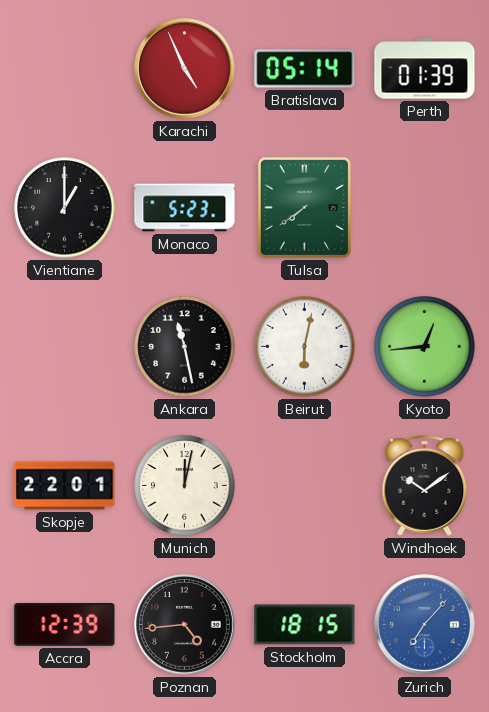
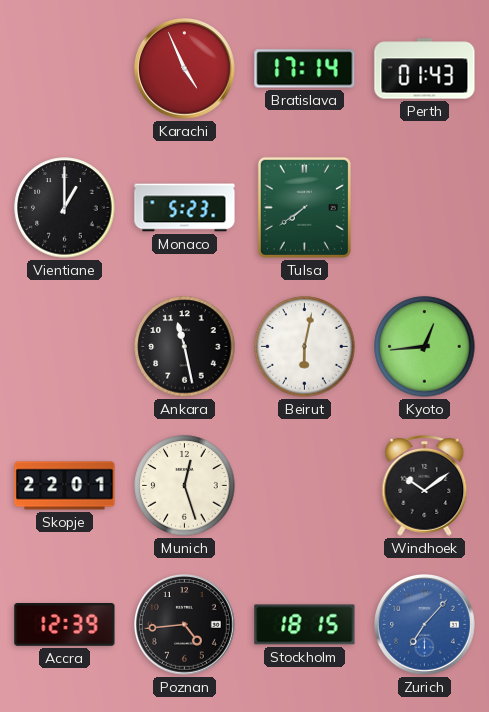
Bratislava: 05:14 -> 17:14 (305, 69)
Perth: 01:39 -> 01:43 (425, 69)
Munich: 12:02 -> 12:27 (185, 486)
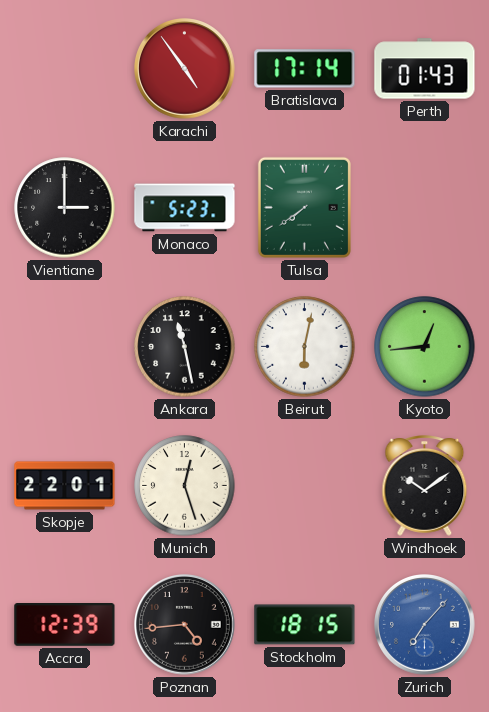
Karachi: 4:56 -> 4:54 (185, 69)
Vientiane: 1:00 -> 3:00 (65, 208)
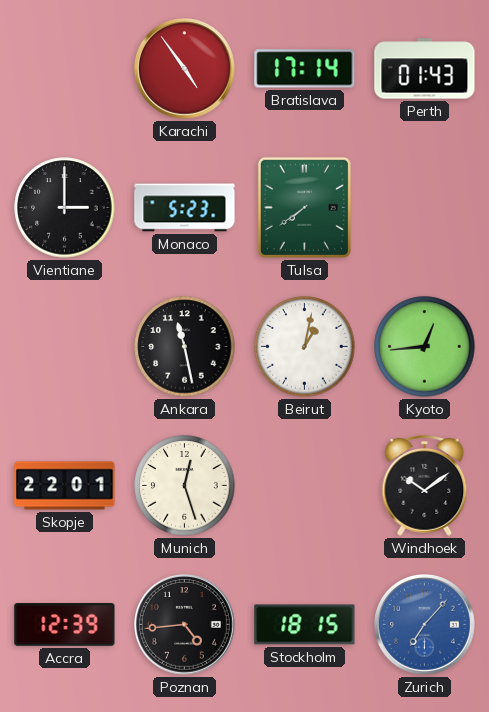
Beirut: 6:02 -> 1:02 (305, 347)
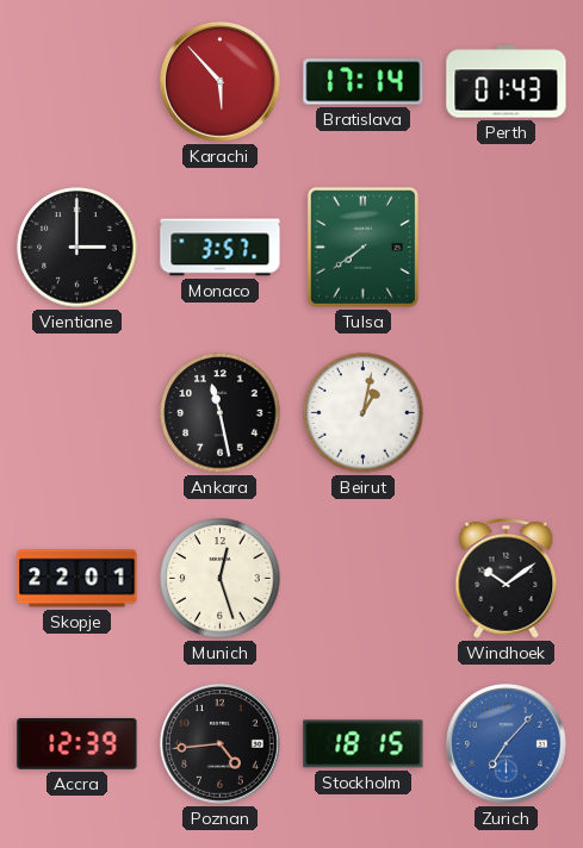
Karachi: 4:54 -> 5:53 (221, 82)
Monaco: 5:23 -> 3:57 (221, 248)
Kyoto: 12:44 -> none (425, 347)
